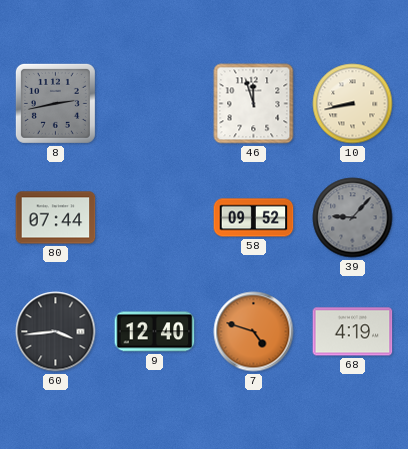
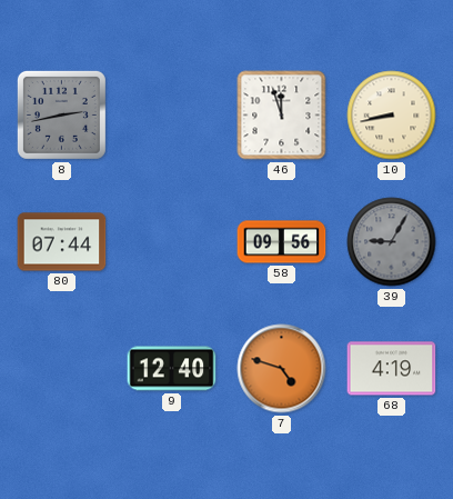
58: 09:52 -> 09:56 (282, 242)
39: 9:07 -> 9:05 (392, 242)
60: 3:44 -> none (56, 332)
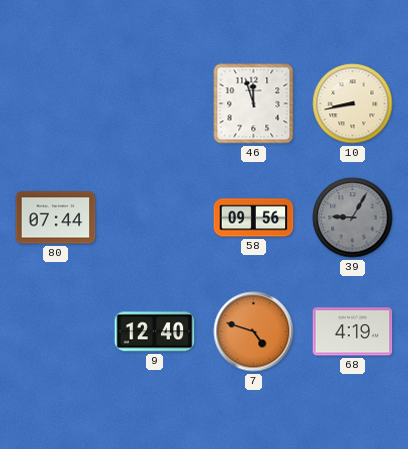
8: 2:43 -> none (61, 114)
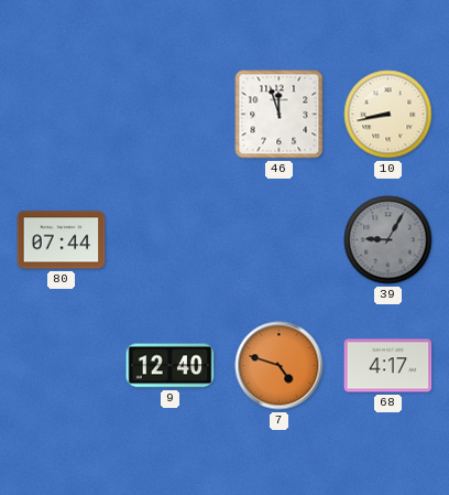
58: 09:56 -> none (254, 218)
68: 4:19 -> 4:17 (388, 366)
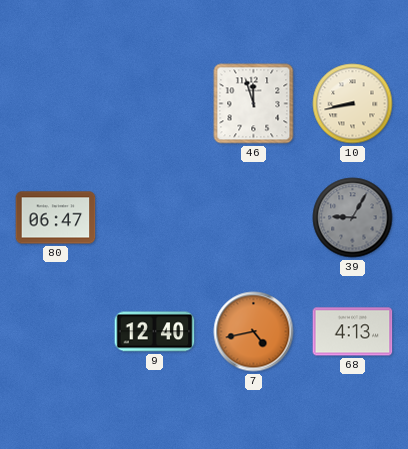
80: 07:44 -> 06:47 (56, 218)
7: 4:48 -> 4:43 (254, 332)
68: 4:17 -> 4:13 (353, 332)
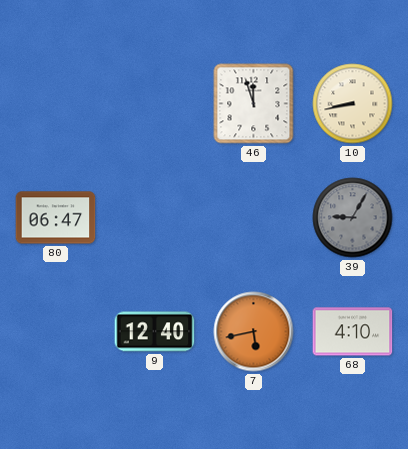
7: 4:43 -> 5:43 (254, 332)
68: 4:13 -> 4:10 (353, 332)
